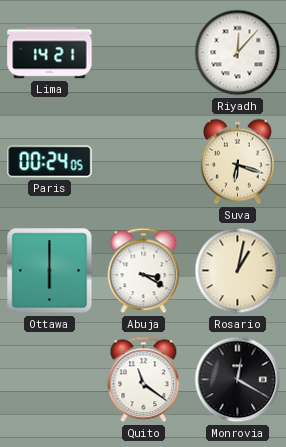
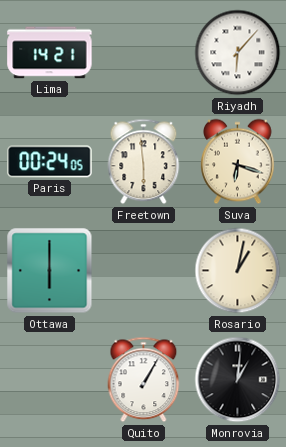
Riyadh: 12:07 -> 6:07 (238, 53)
Freetown: none -> 5:59 (144, 162)
Abuja: 3:20 -> none (144, 271)
Quito: 11:21 -> 1:05 (144, 380)
Monrovia: 12:20 -> 1:01 (238, 380)
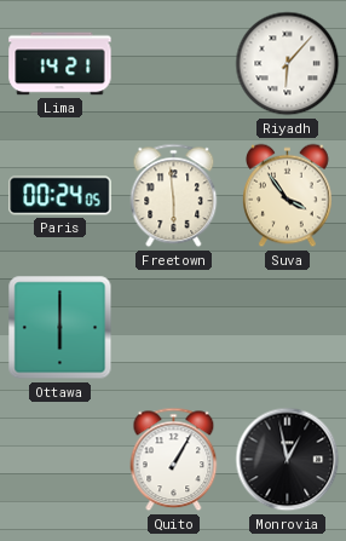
Suva: 6:18 -> 3:54 (288, 196)
Rosario: 1:02 -> none (238, 271)
Monrovia: 1:01 -> 12:58 (288, 460)
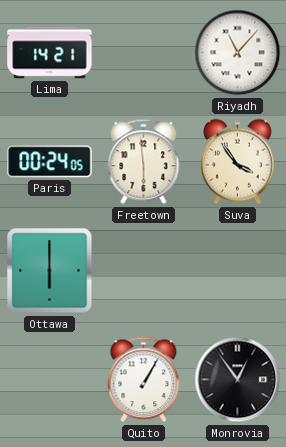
Riyadh: 6:07 -> 11:07 (238, 53)
Monrovia: 12:58 -> 12:54 (238, 380)
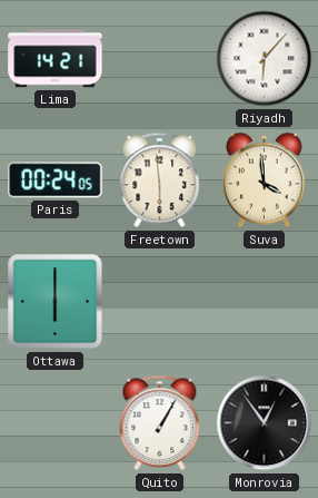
Riyadh: 11:07 -> 6:07 (265, 59)
Suva: 3:54 -> 3:59 (265, 180)
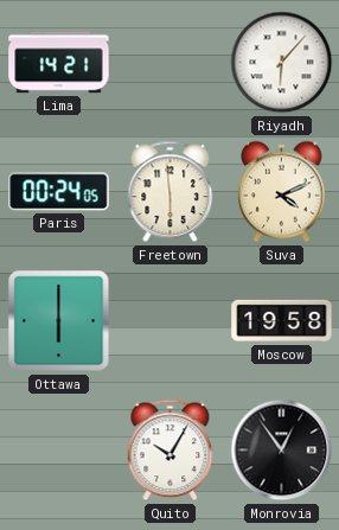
Suva: 3:59 -> 4:11 (282, 192)
Moscow: none -> 19:58 (282, 321)
Quito: 1:05 -> 10:05 (171, 451)
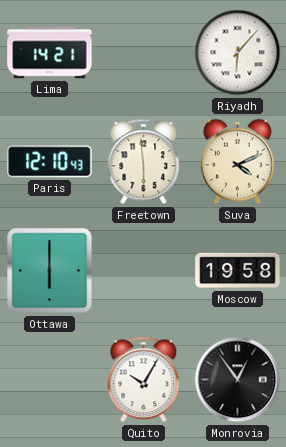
Paris: 00:24 -> 12:10 (50, 162)
